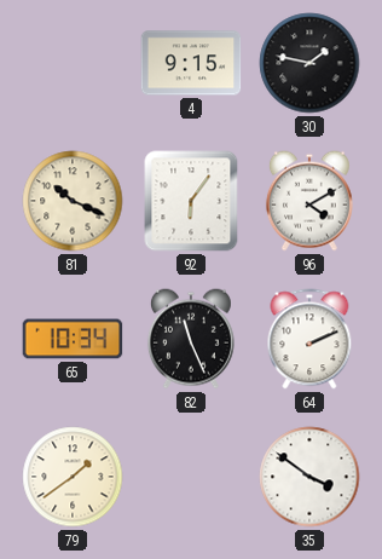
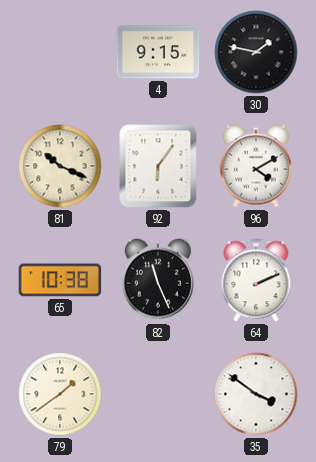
65: 10:34 -> 10:38 (60, 280)
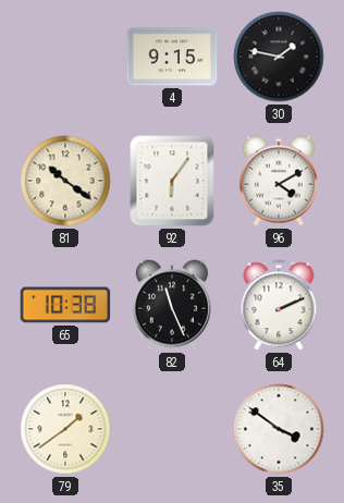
81: 10:19 -> 10:21 (65, 181)
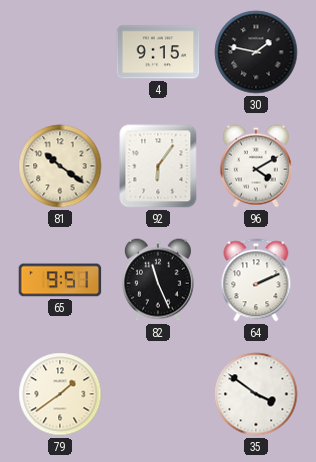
65: 10:38 -> 9:51 (60, 280)
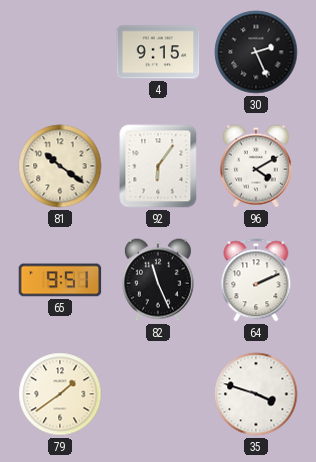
30: 1:47 -> 2:26 (256, 52)
35: 3:51 -> 3:48 (256, 394)
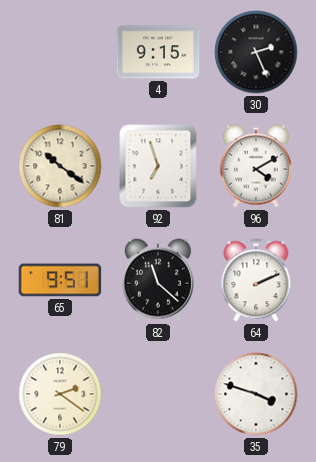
92: 6:06 -> 6:57 (158, 166)
82: 11:26 -> 11:22 (158, 280)
79: 1:39 -> 2:21 (60, 394)
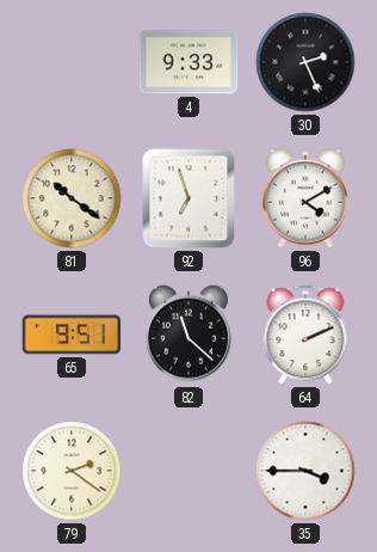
4: 9:15 -> 9:33 (188, 62)
35: 3:48 -> 3:45 (305, 471)
